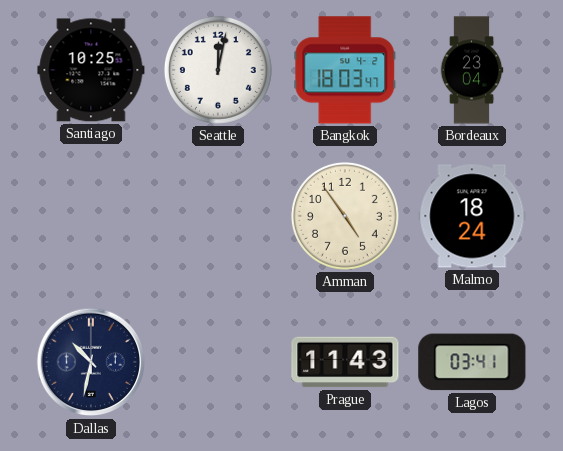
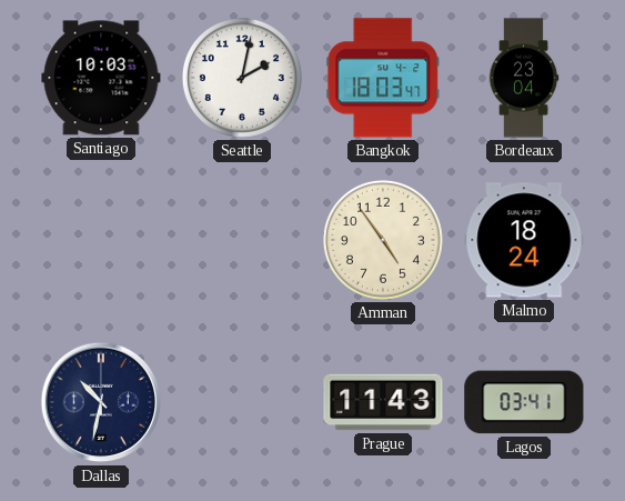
Santiago: 10:25 -> 10:03 (101, 78)
Seattle: 12:02 -> 2:02 (242, 78)
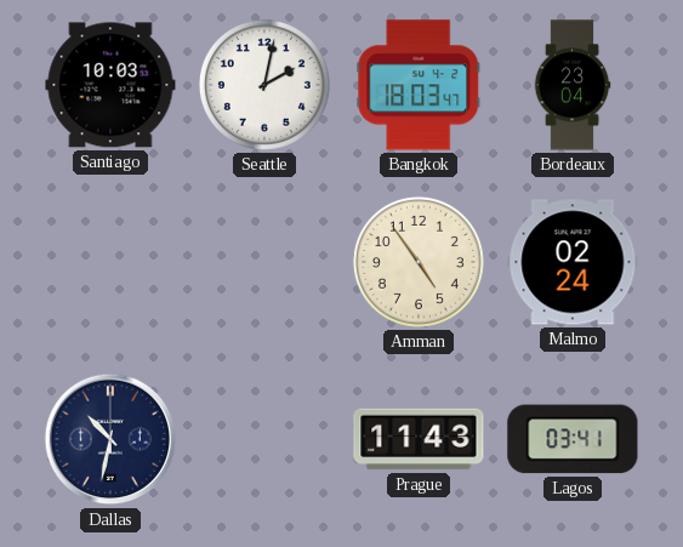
Malmo: 18:24 -> 02:24 (573, 262)
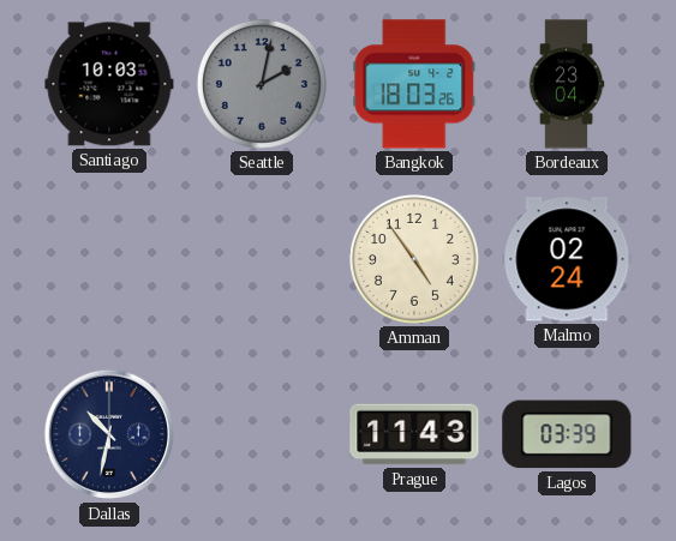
Seattle dial: white -> grey (262, 84)
Bangkok: 18:03:47 -> 18:03:26 (414, 84)
Lagos: 03:41 -> 03:39 (567, 434)
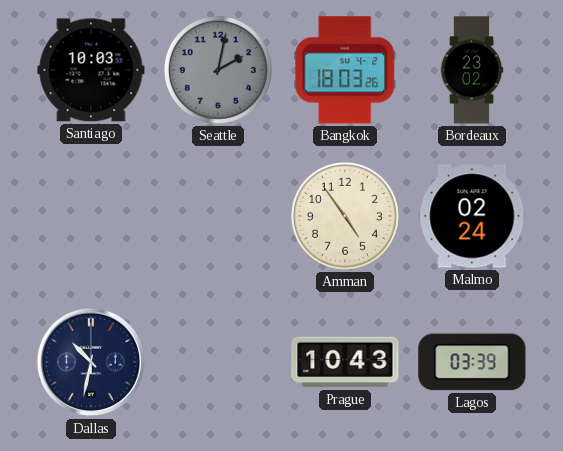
Bordeaux: 23:04 -> 23:02 (472, 70)
Prague: 11:43 -> 10:43 (345, 362)
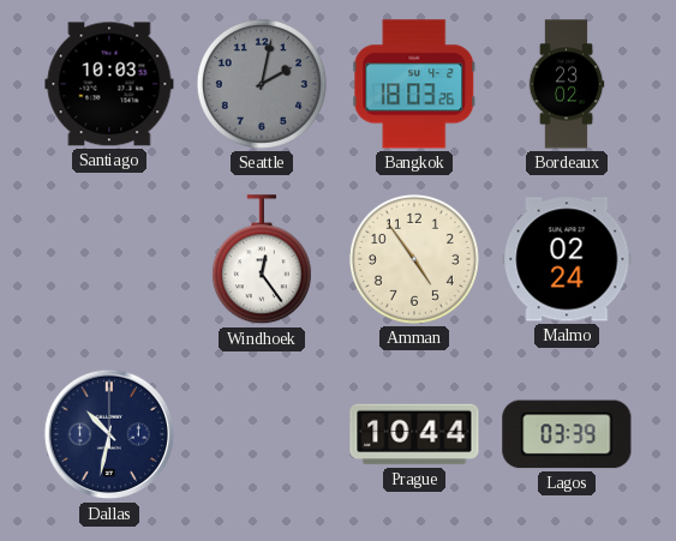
Windhoek: none -> 12:24 (262, 260)
Prague: 10:43 -> 10:44 (414, 434)
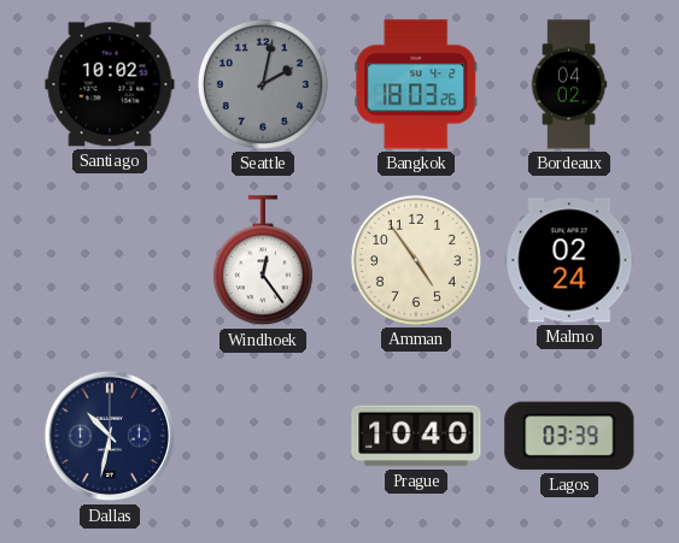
Santiago: 10:03 -> 10:02 (110, 84)
Bordeaux: 23:02 -> 04:02 (569, 84)
Prague: 10:44 -> 10:40 (416, 436)
